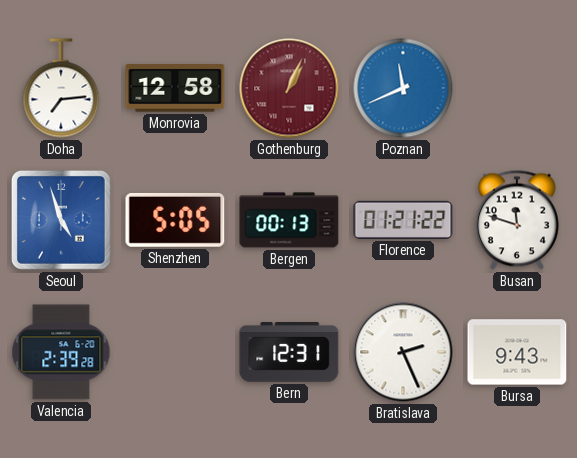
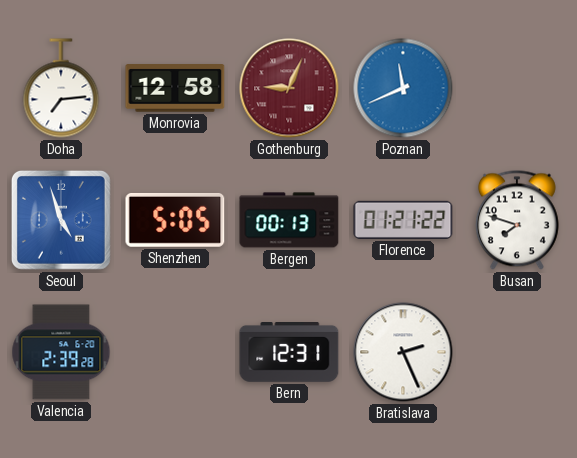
Gothenburg: 1:04 -> 9:04 (289, 88)
Busan: 11:48 -> 7:48 (517, 220)
Bursa: 9:43 -> none (517, 352)
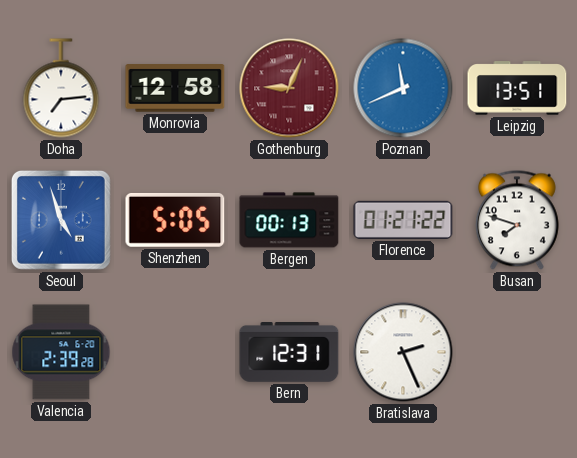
Leipzig: none -> 13:51 (517, 88)
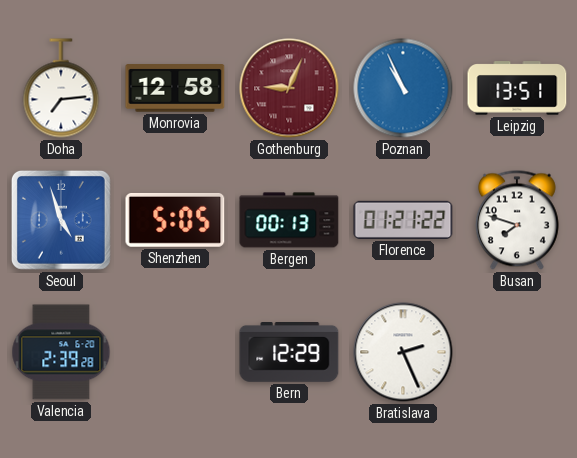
Poznan: 11:41 -> 10:56 (403, 88)
Bern: 12:31 -> 12:29 (289, 353)
